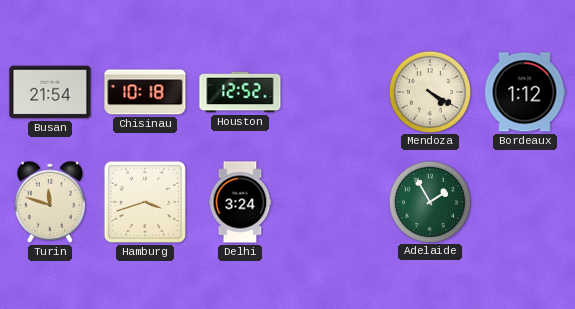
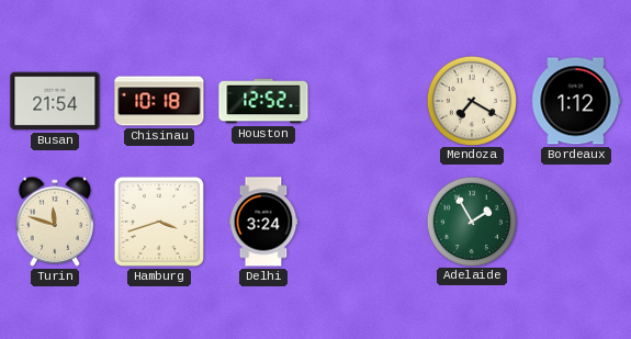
Mendoza: 4:20 -> 7:20 (471, 100)
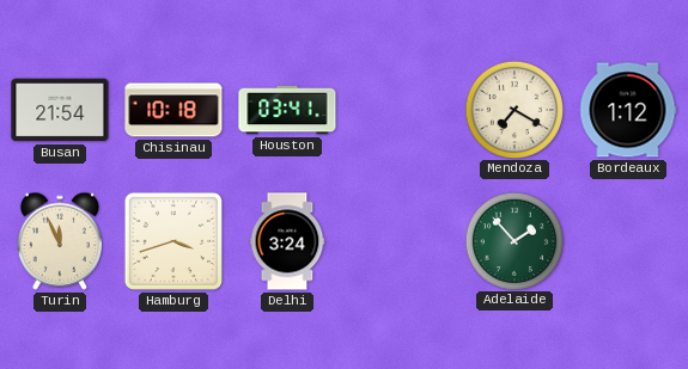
Houston: 12:52 -> 03:41 (287, 110)
Turin: 11:48 -> 11:56 (60, 241)
Adelaide: 1:55 -> 1:53 (513, 240)
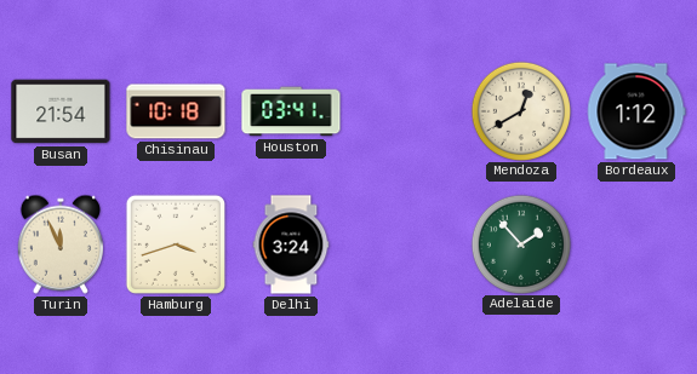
Mendoza: 7:20 -> 12:40 (520, 110)
